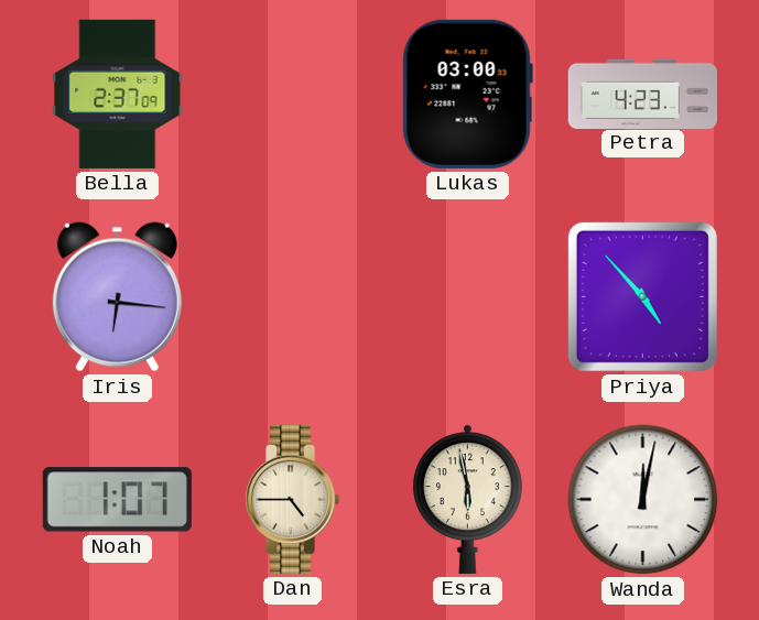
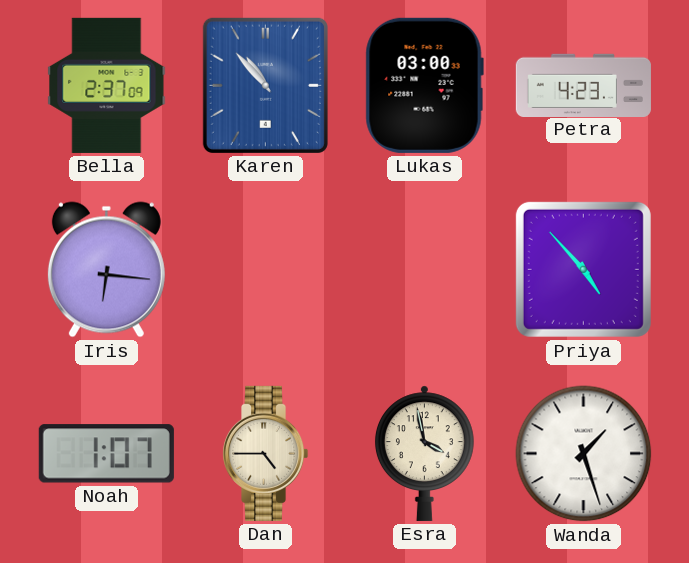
Karen: none -> 10:53 (265, 85)
Esra: 5:58 -> 3:58 (424, 453)
Wanda: 12:02 -> 1:27 (584, 454)
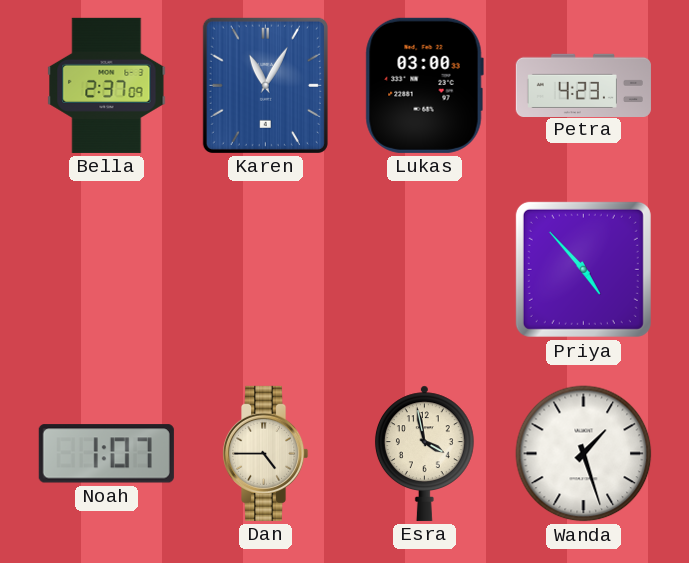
Karen: 10:53 -> 11:05 (265, 85)
Iris: 6:16 -> none (106, 270)
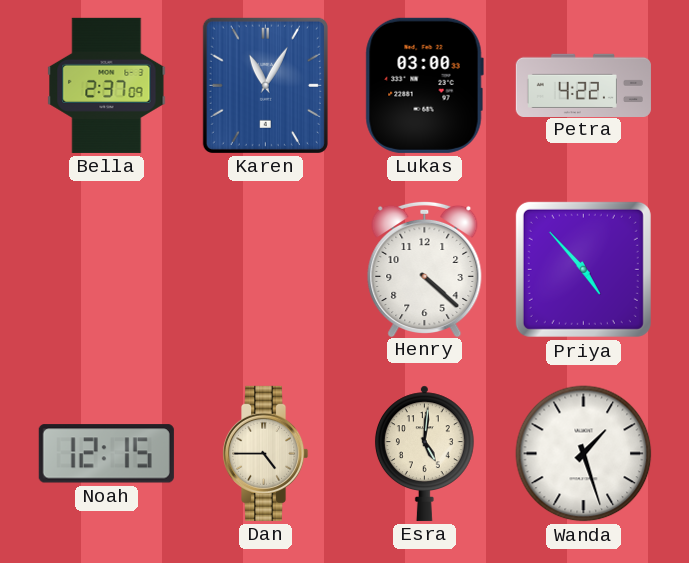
Petra: 4:23 -> 4:22 (583, 85)
Henry: none -> 4:22 (425, 268)
Noah: 1:07 -> 12:15 (106, 454)
Esra: 3:58 -> 5:01 (424, 453)
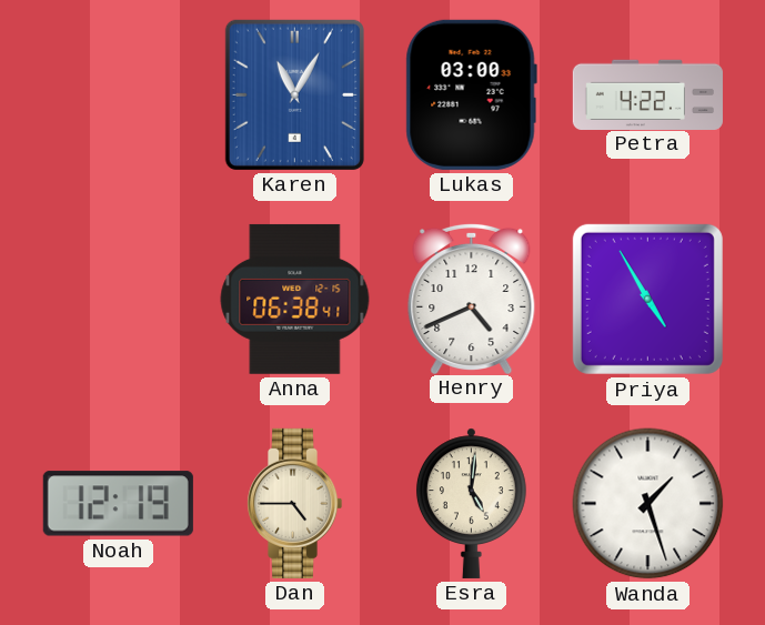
Bella: 2:37 -> none (107, 85)
Anna: none -> 06:38 (295, 299)
Henry: 4:22 -> 4:41 (472, 298)
Priya: 4:53 -> 4:55 (647, 299)
Noah: 12:15 -> 12:19 (118, 504)
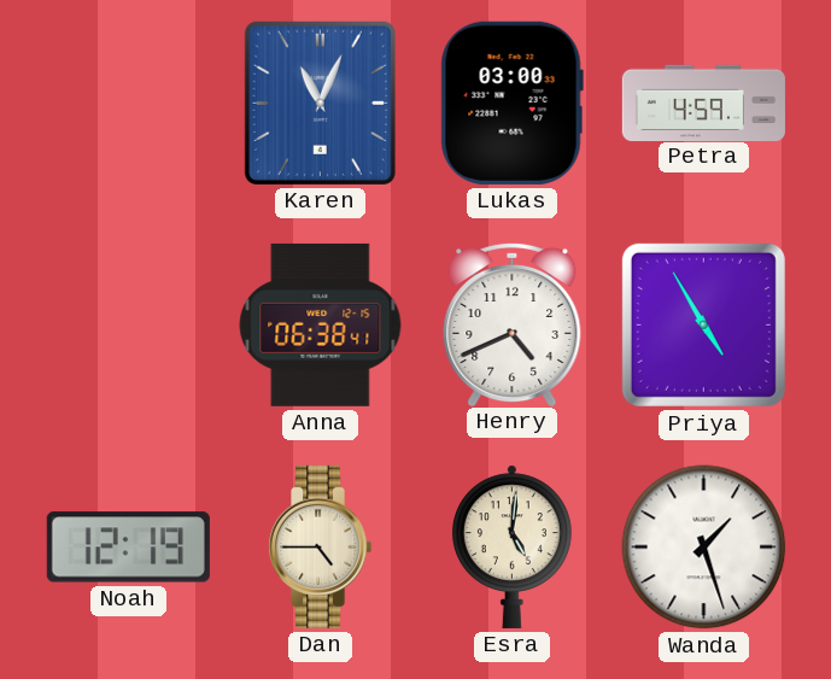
Karen: 11:05 -> 11:04 (320, 103)
Petra: 4:22 -> 4:59 (703, 103)
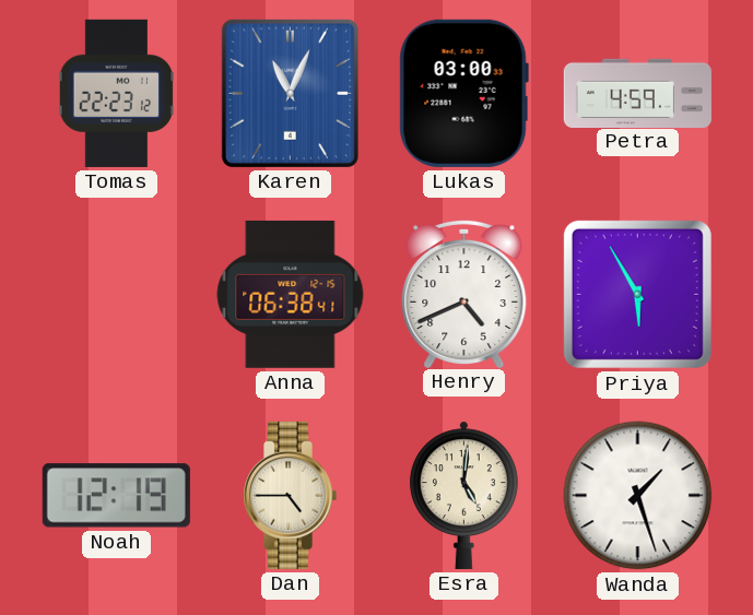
Tomas: none -> 22:23 (117, 93)
Priya: 4:55 -> 5:55 (637, 294)
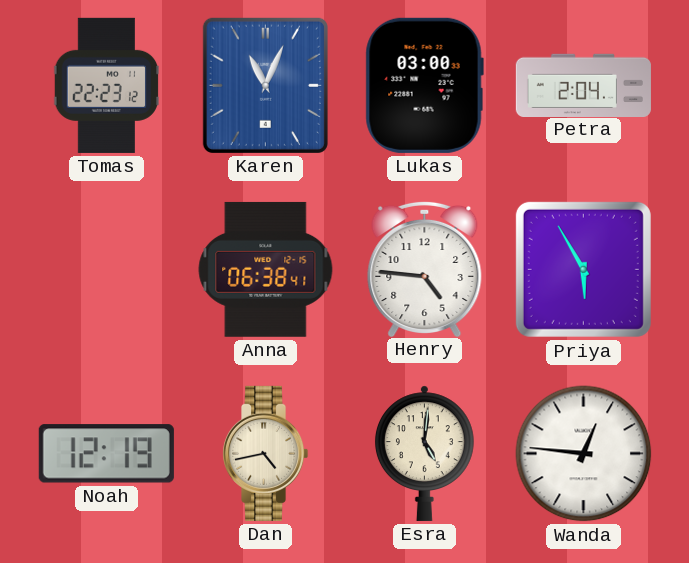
Petra: 4:59 -> 2:04 (583, 85)
Henry: 4:41 -> 4:46 (425, 268)
Dan: 4:45 -> 4:43 (265, 453)
Wanda: 1:27 -> 12:46 (584, 454)
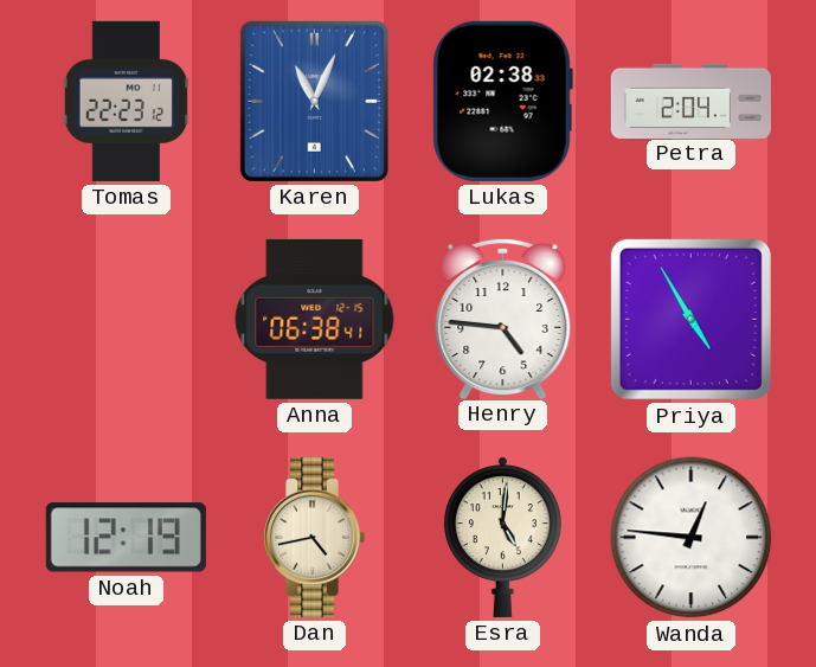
Lukas: 03:00 -> 02:38 (502, 101)
Priya: 5:55 -> 4:55 (690, 319)
